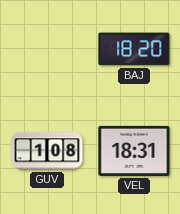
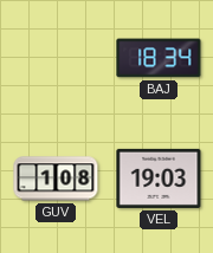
BAJ: 18:20 -> 18:34 (159, 58)
VEL: 18:31 -> 19:03 (159, 179)
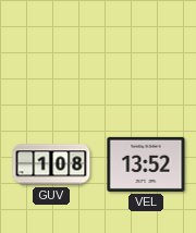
BAJ: 18:34 -> none (159, 58)
VEL: 19:03 -> 13:52 (146, 164)
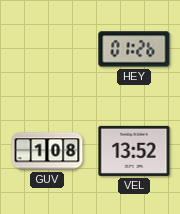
HEY: none -> 01:26 (134, 49)
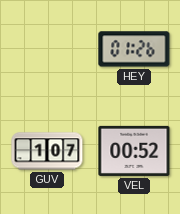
GUV: 1:08 -> 1:07 (47, 151)
VEL: 13:52 -> 00:52 (134, 151)
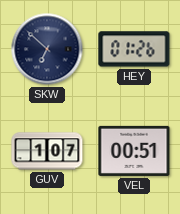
SKW: none -> 6:52 (47, 49)
VEL: 00:52 -> 00:51 (134, 151)
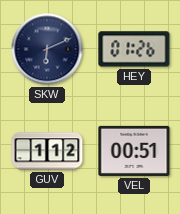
SKW: 6:52 -> 6:11 (47, 49)
GUV: 1:07 -> 1:12 (47, 151)
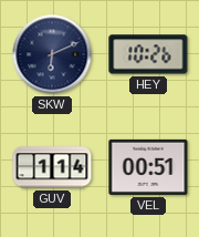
HEY: 01:26 -> 10:26 (148, 54)
GUV: 1:12 -> 1:14 (52, 167)
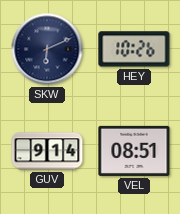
GUV: 1:14 -> 9:14 (47, 151)
VEL: 00:51 -> 08:51 (134, 151)
